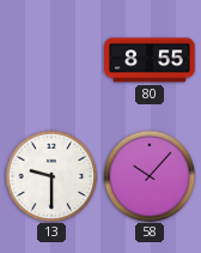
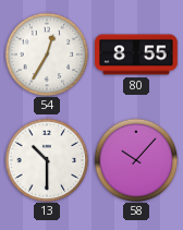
54: none -> 12:35 (47, 55)
13: 9:30 -> 10:30 (47, 160)
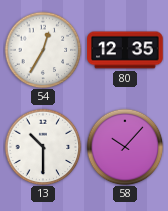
80: 8:55 -> 12:35 (125, 50)
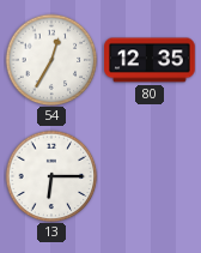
13: 10:30 -> 6:15 (51, 176)
58: 10:07 -> none (125, 147)
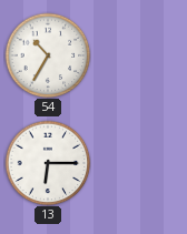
54: 12:35 -> 10:35 (48, 55)
80: 12:35 -> none (150, 60)
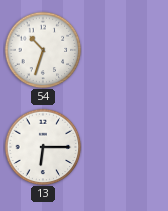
54: 10:35 -> 10:33 (43, 50)
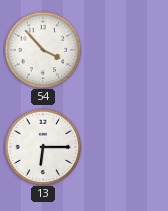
54: 10:33 -> 3:53 (43, 50)
